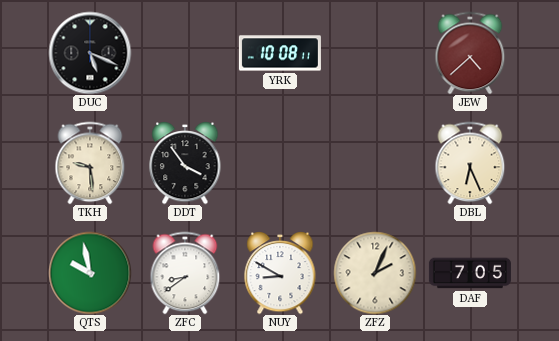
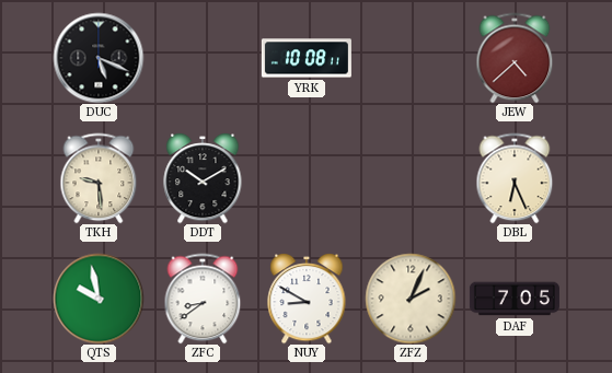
DDT: 3:54 -> 10:10 (203, 178)
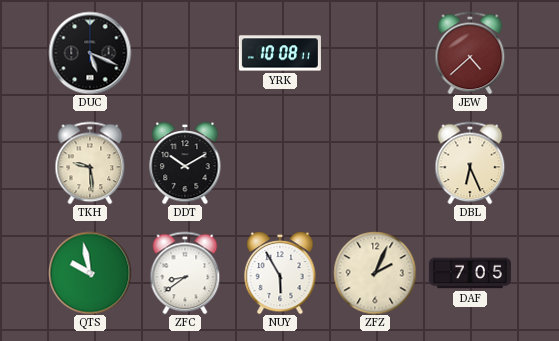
NUY: 8:50 -> 5:55 (280, 273)
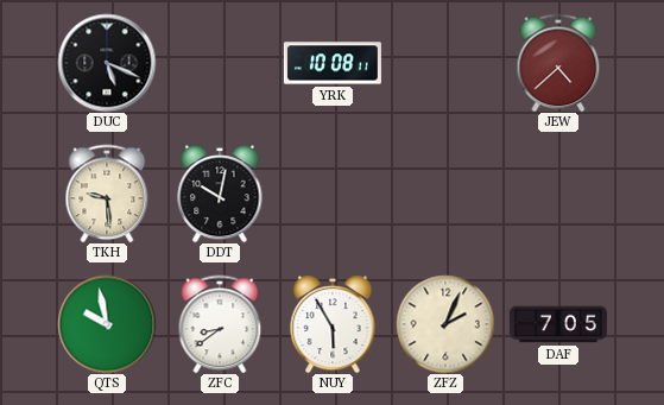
DDT: 10:10 -> 10:02 (220, 194)
DBL: 6:26 -> none (470, 163)
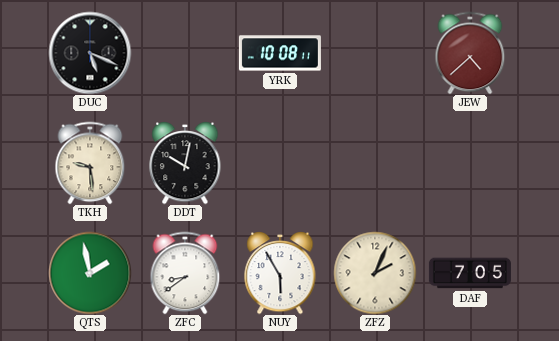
QTS: 9:58 -> 1:58 (90, 273)
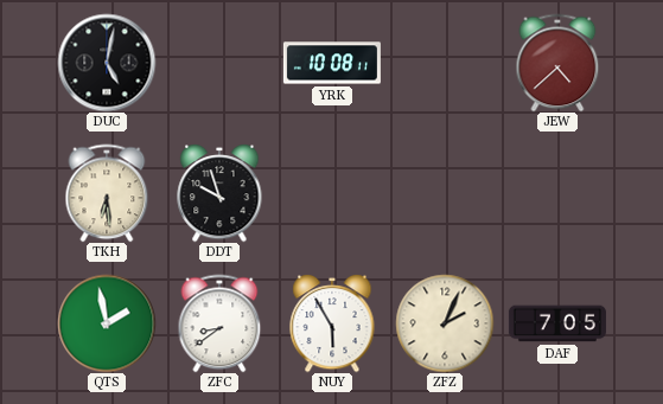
DUC: 5:19 -> 5:02 (107, 63)
TKH: 9:29 -> 6:29 (107, 193)
DDT: 10:02 -> 9:57 (219, 193)
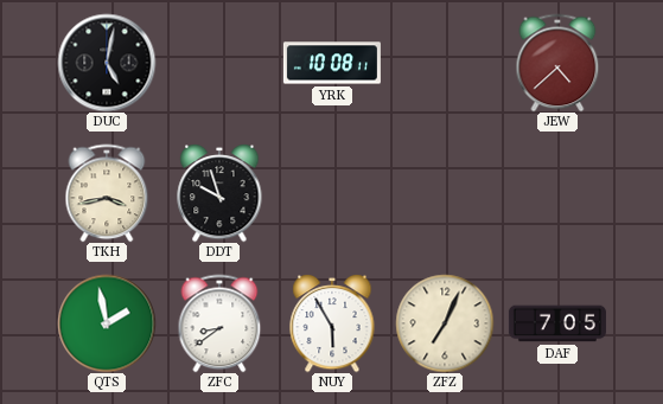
TKH: 6:29 -> 3:43 (107, 193)
ZFZ: 2:04 -> 7:04 (445, 323)
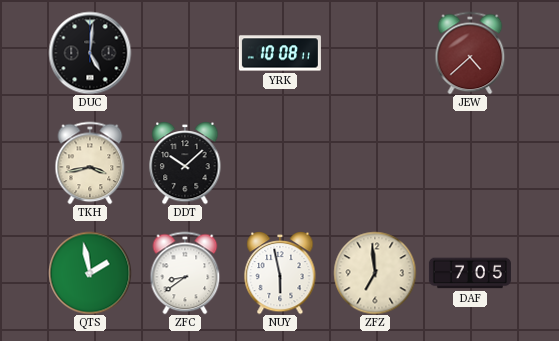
DUC: 5:02 -> 5:01 (90, 53)
DDT: 9:57 -> 10:08 (185, 163)
NUY: 5:55 -> 5:58 (280, 273)
ZFZ: 7:04 -> 6:59 (375, 273)
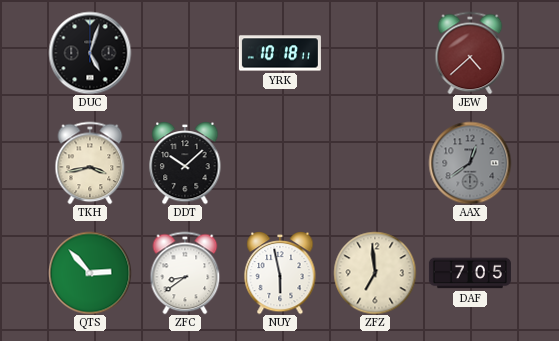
DUC: 5:01 -> 5:03 (90, 53)
YRK: 10:08 -> 10:18 (280, 53)
AAX: none -> 12:39 (470, 163)
QTS: 1:58 -> 2:53 (90, 273)
